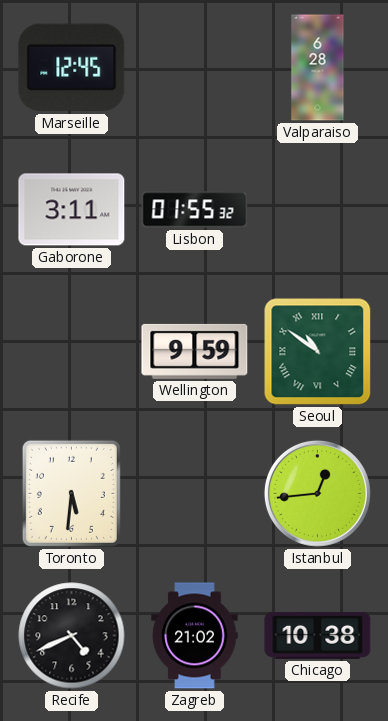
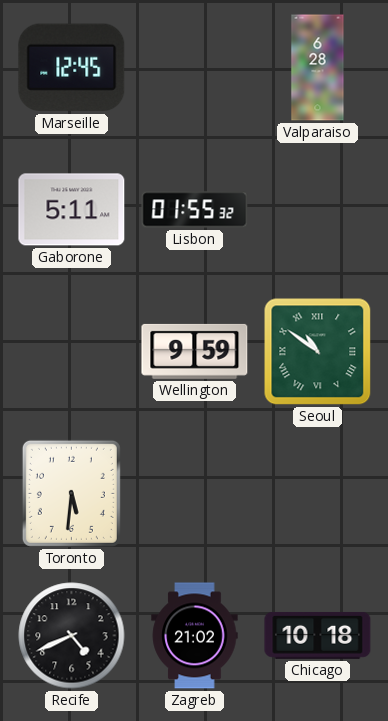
Gaborone: 3:11 -> 5:11 (72, 210)
Istanbul: 12:44 -> none (317, 493)
Chicago: 10:38 -> 10:18 (318, 636)
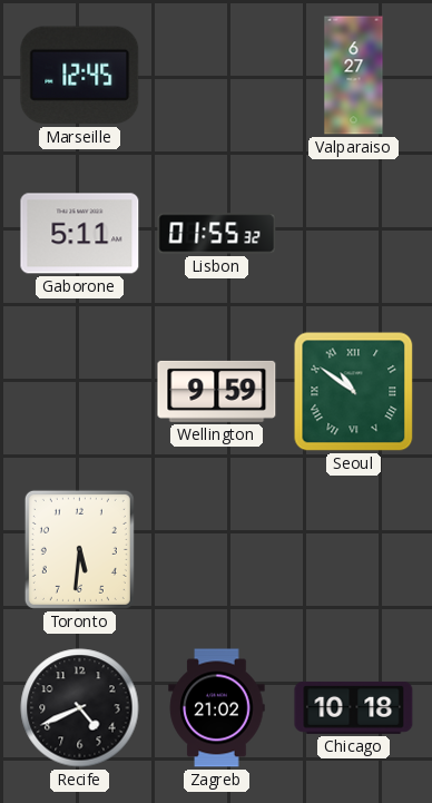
Valparaiso: 6:28 -> 6:27 (354, 76)
